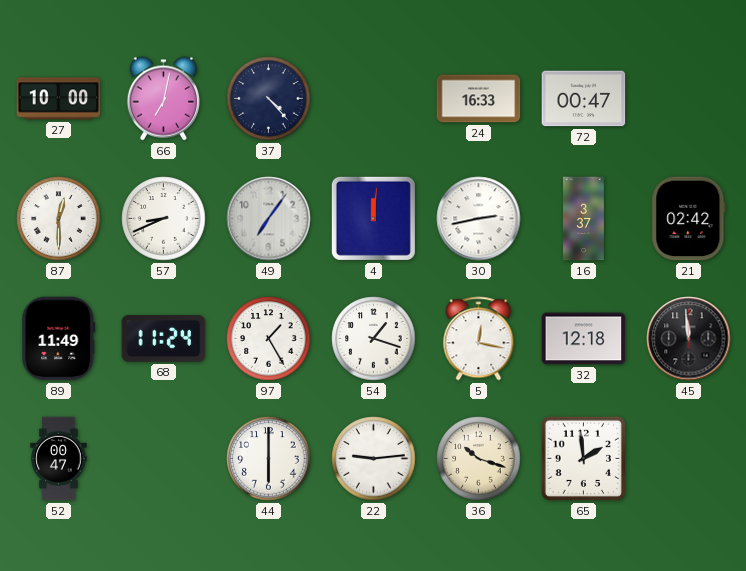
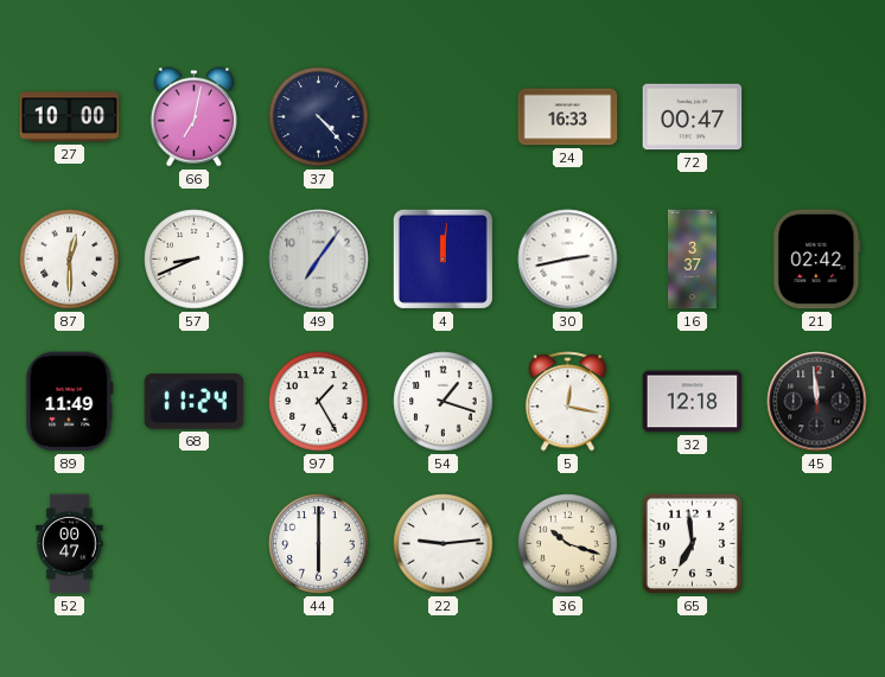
65: 1:59 -> 6:59 (692, 543)
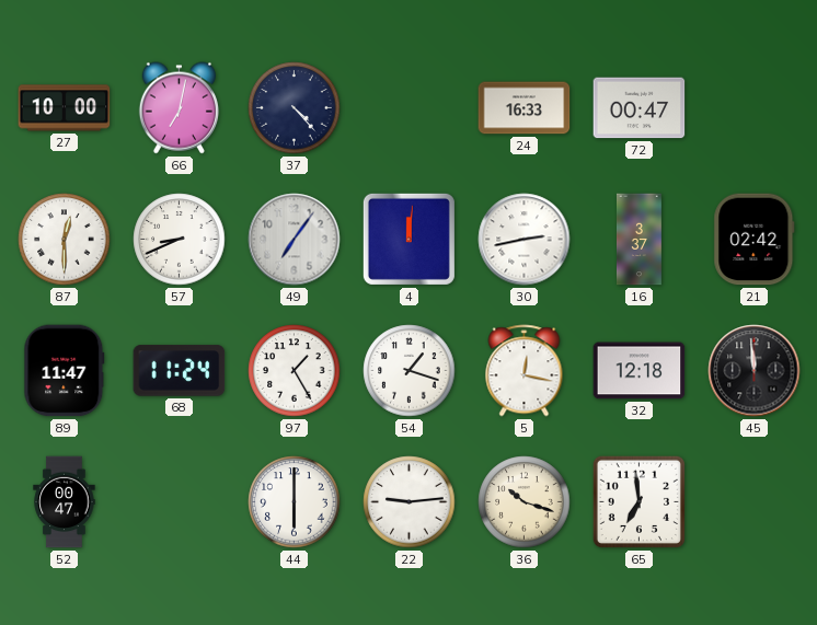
89: 11:49 -> 11:47 (65, 371)
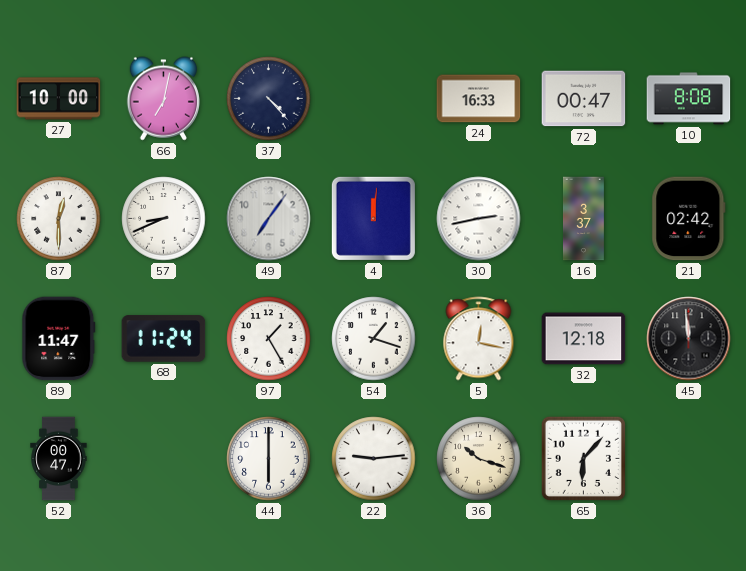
10: none -> 8:08 (689, 99)
65: 6:59 -> 6:07 (583, 458)
